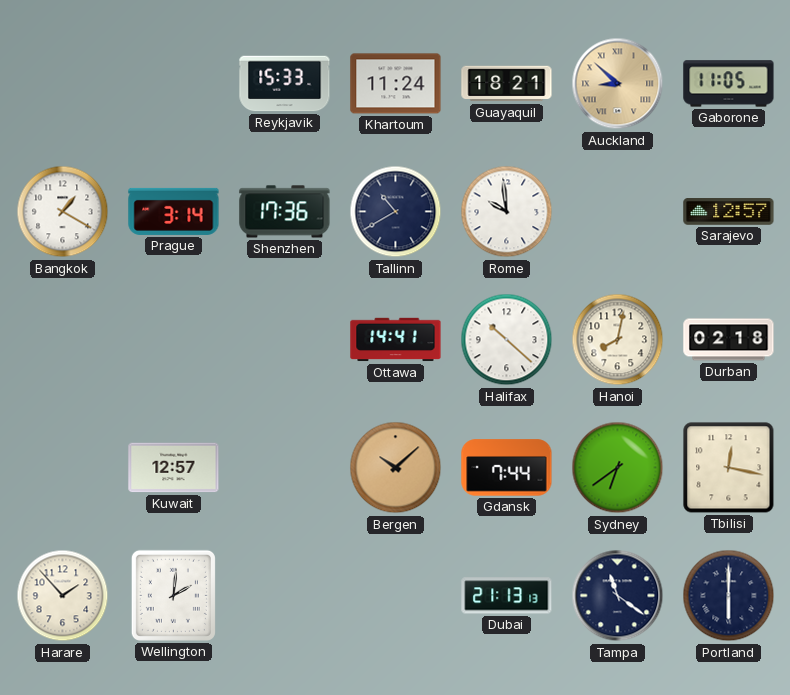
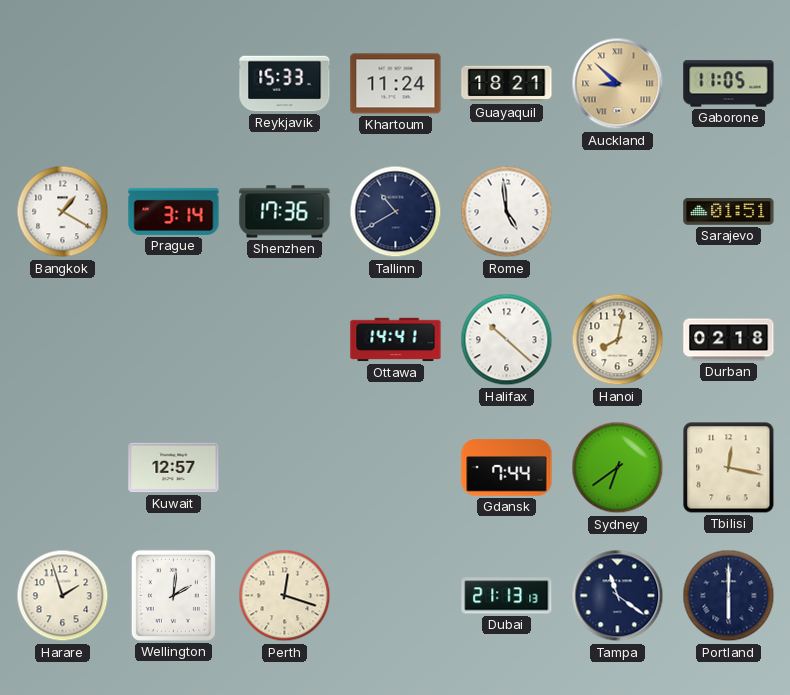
Rome: 9:59 -> 4:59 (507, 212)
Sarajevo: 12:57 -> 01:51 (729, 212)
Bergen: 10:08 -> none (396, 468)
Harare: 1:53 -> 1:57 (63, 596)
Perth: none -> 12:18 (285, 596)
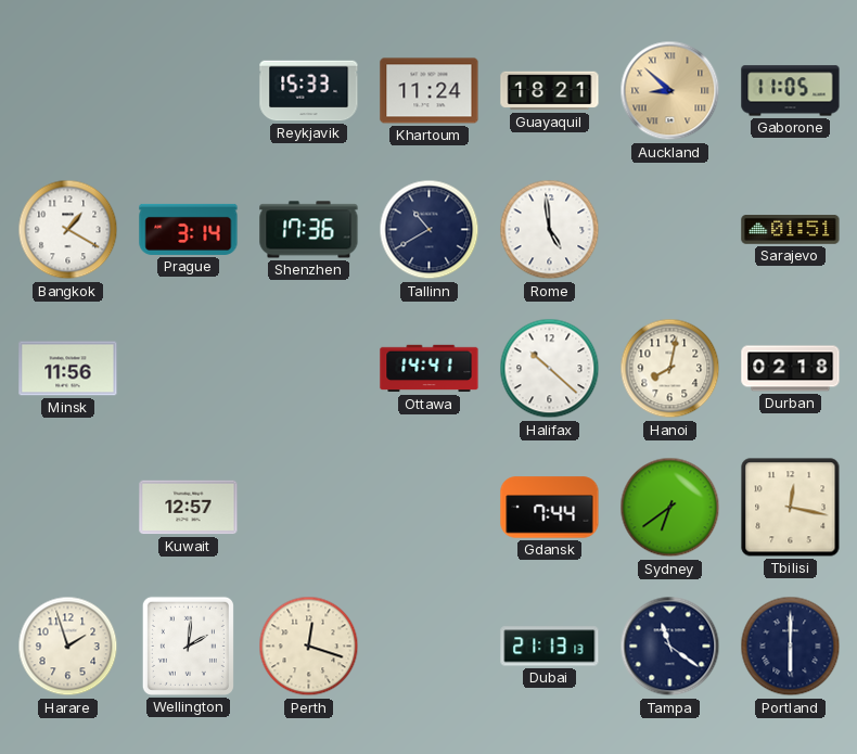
Minsk: none -> 11:56 (68, 369)
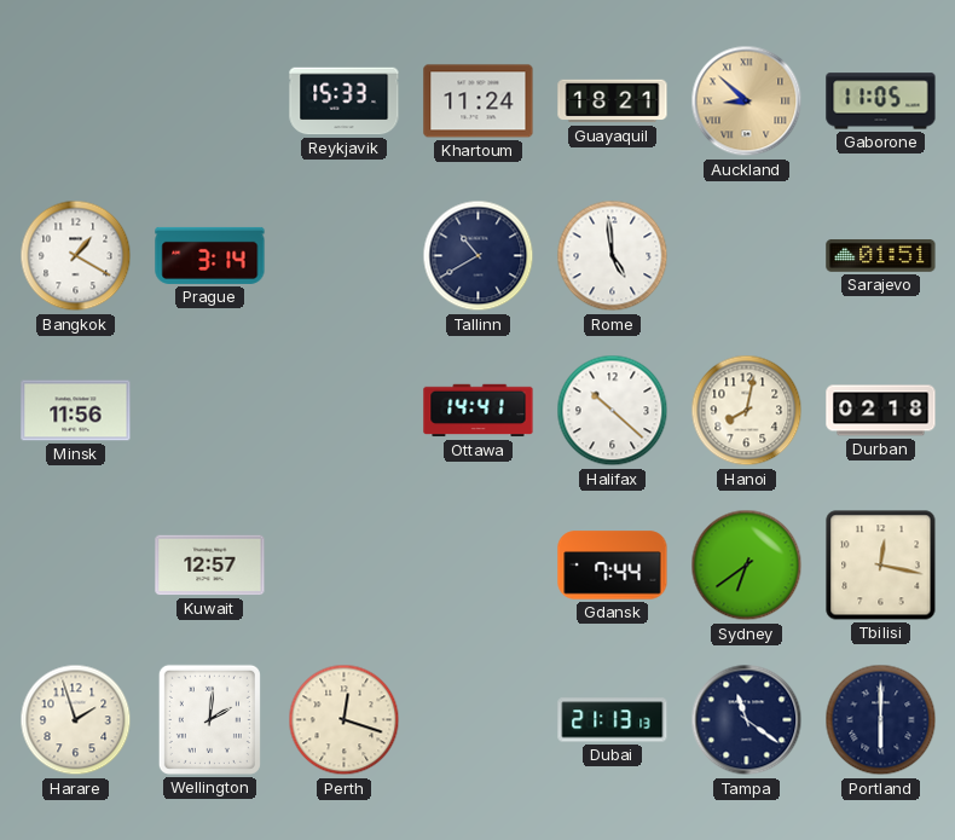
Shenzhen: 17:36 -> none (309, 230)
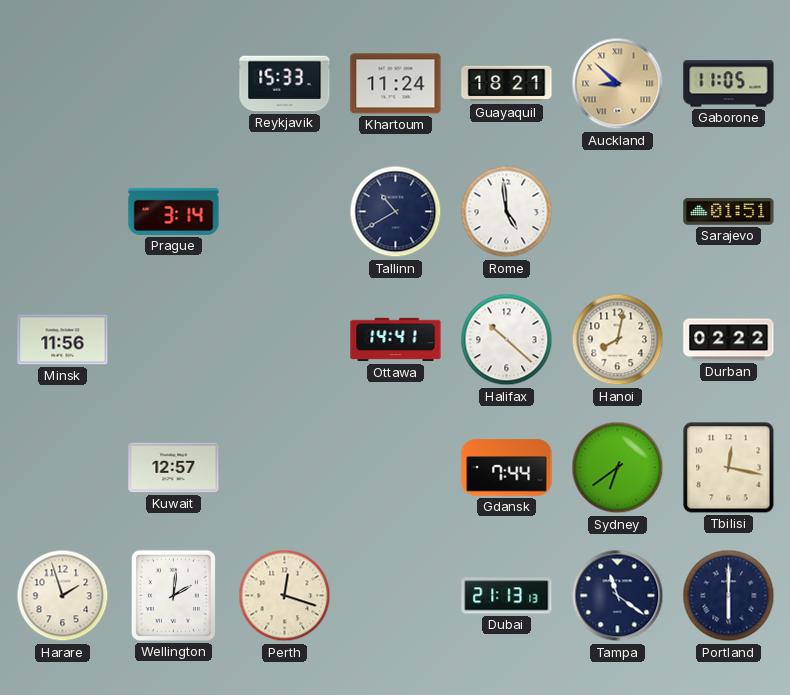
Bangkok: 1:20 -> none (76, 256)
Durban: 02:18 -> 02:22 (729, 340)
